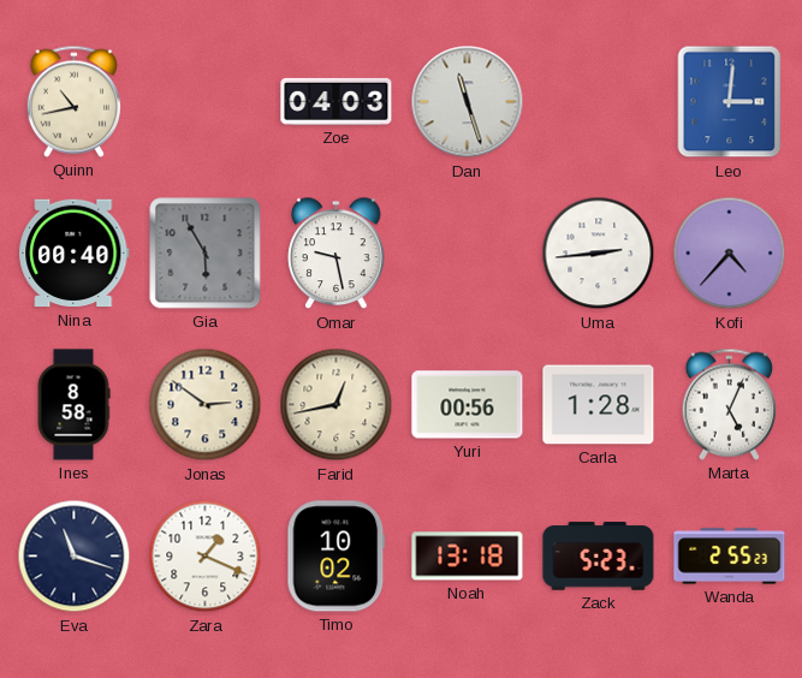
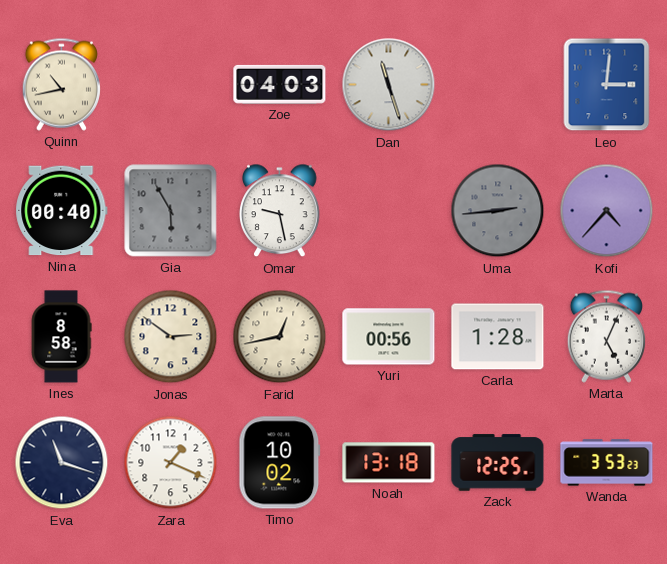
Uma dial: white -> grey (498, 211)
Zack: 5:23 -> 12:25 (498, 463)
Wanda: 2:55 -> 3:53 (607, 463)
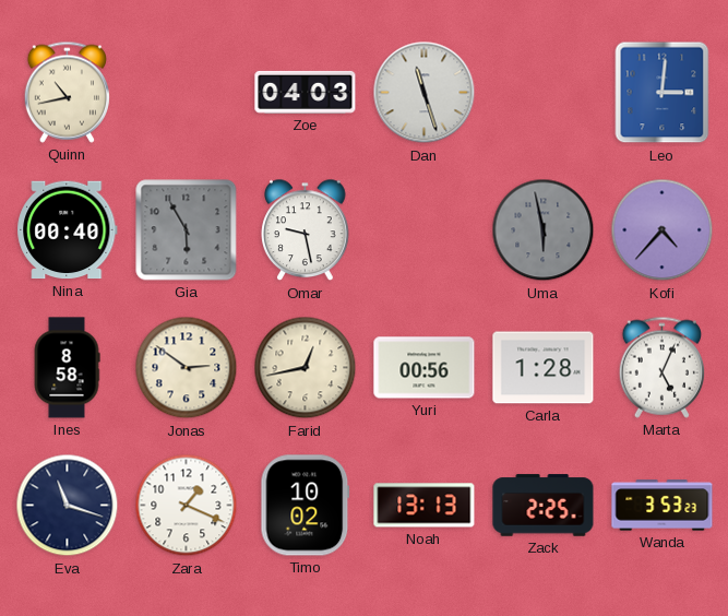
Uma: 2:44 -> 5:58 (544, 230)
Noah: 13:18 -> 13:13 (425, 506)
Zack: 12:25 -> 2:25 (544, 506)
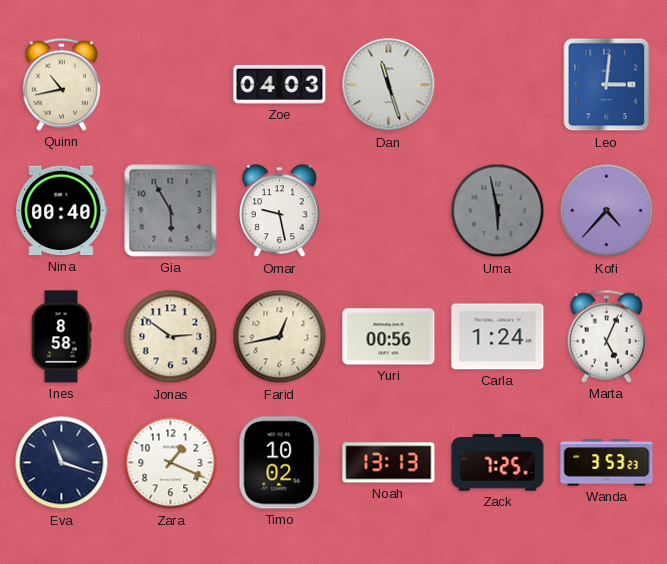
Carla: 1:28 -> 1:24 (498, 337)
Zack: 2:25 -> 7:25 (498, 463)
